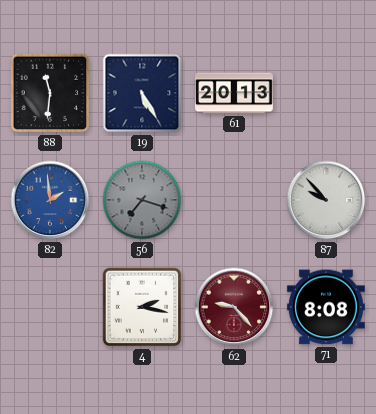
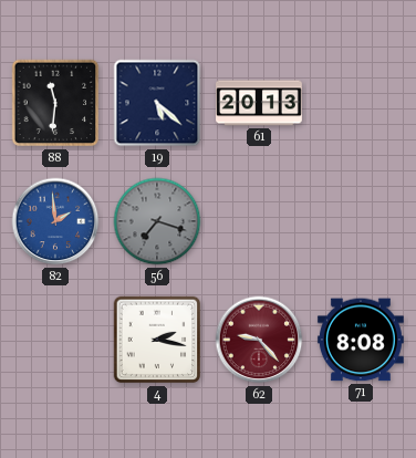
19: 5:25 -> 5:22 (157, 103)
87: 9:53 -> none (326, 200)
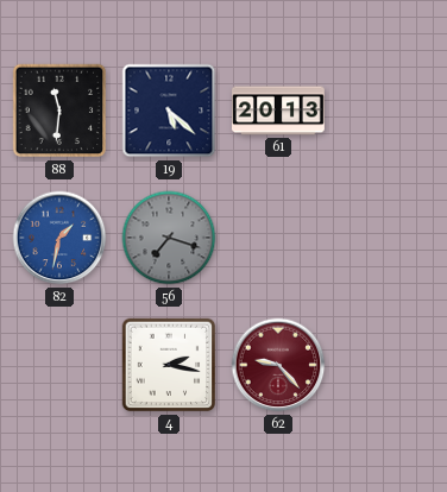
82: 1:59 -> 1:32 (59, 238)
71: 8:08 -> none (361, 340)
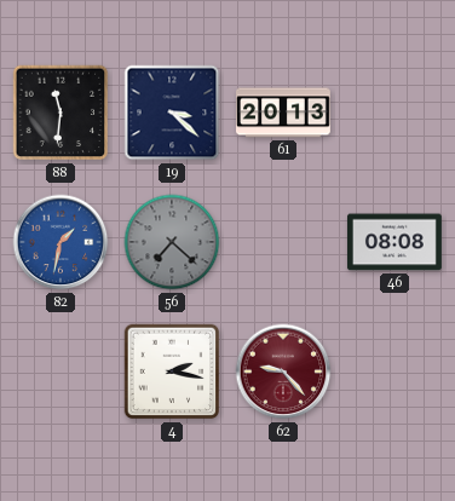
19: 5:22 -> 3:22 (172, 113)
56: 7:18 -> 7:22 (172, 242)
46: none -> 08:08 (394, 242)
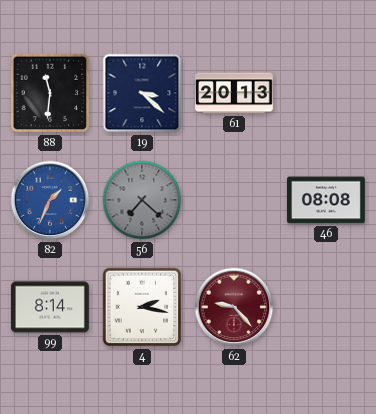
82: 1:32 -> 1:34 (50, 200)
99: none -> 8:14 (50, 307)
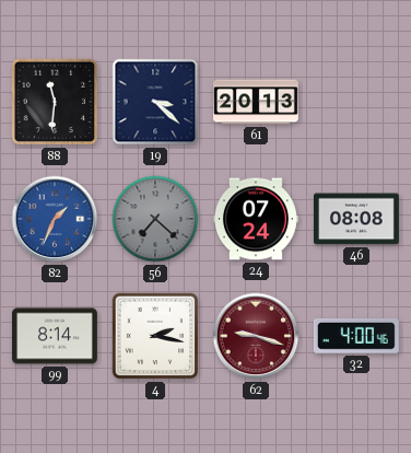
24: none -> 07:24 (256, 219)
62: 9:23 -> 9:18 (256, 336)
32: none -> 4:00 (356, 337)
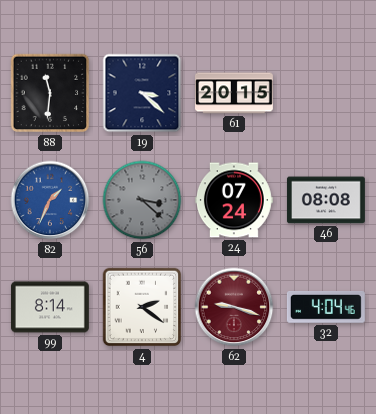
61: 20:13 -> 20:15 (235, 93)
56: 7:22 -> 3:22 (142, 200)
4: 2:17 -> 2:21 (142, 307)
32: 4:00 -> 4:04 (326, 308)
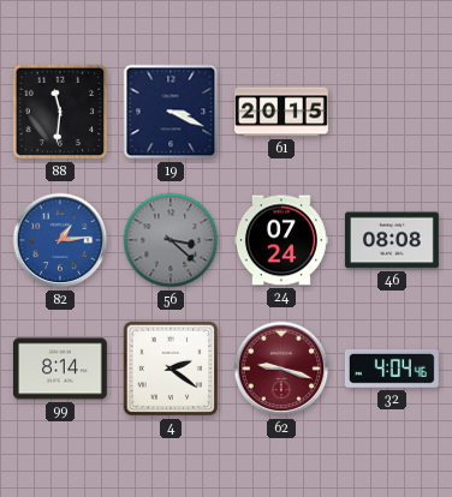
19: 3:22 -> 3:19 (171, 112)
82: 1:34 -> 1:14 (60, 240)
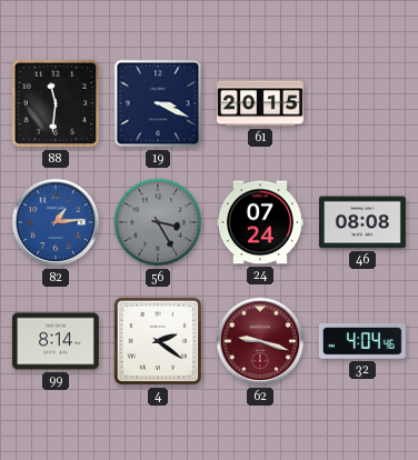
56: 3:22 -> 3:25 (158, 222)
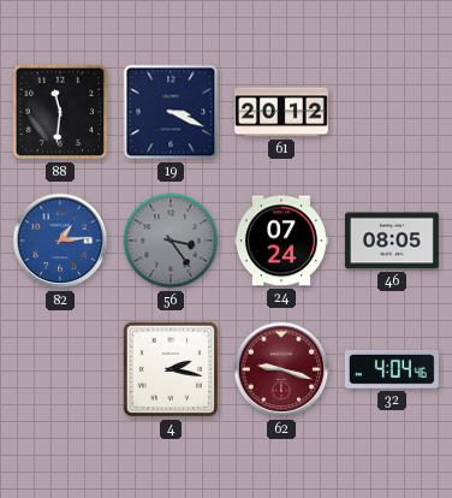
61: 20:15 -> 20:12 (282, 112)
56: 3:25 -> 3:24 (171, 241)
46: 08:08 -> 08:05 (392, 241)
99: 8:14 -> none (56, 341)
4: 2:21 -> 2:17 (171, 369)
